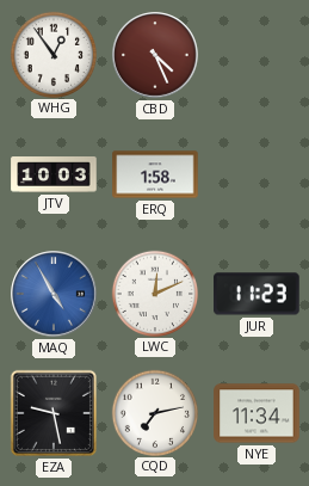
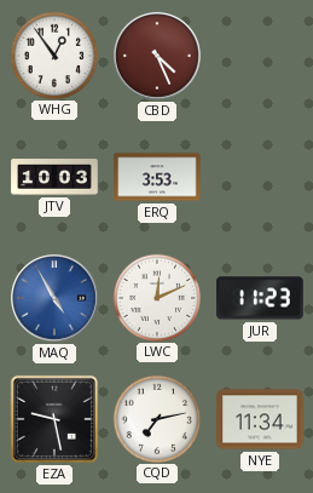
ERQ: 1:58 -> 3:53 (157, 177)
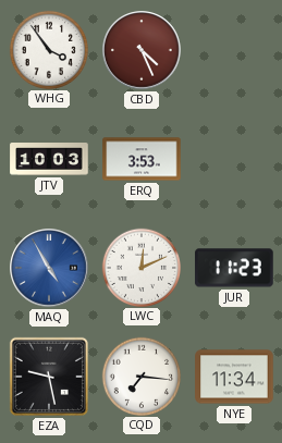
WHG: 12:54 -> 3:54 (48, 49)
CQD: 7:13 -> 7:16 (140, 376)
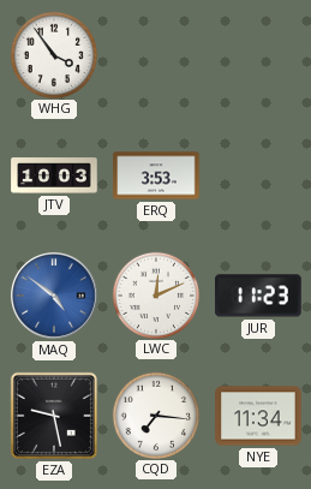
CBD: 4:26 -> none (142, 50)
MAQ: 4:55 -> 4:51 (54, 296)
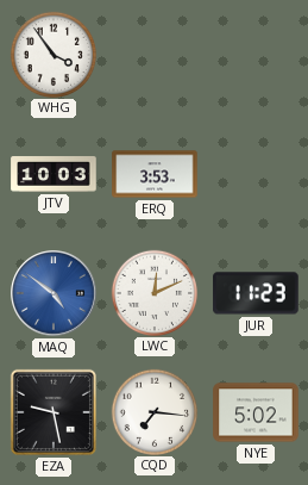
NYE: 11:34 -> 5:02 (256, 412)
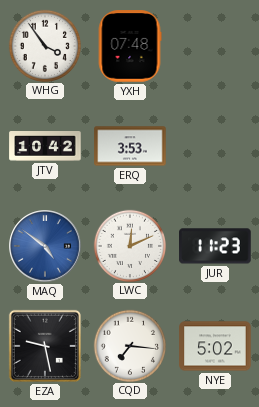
YXH: none -> 07:48 (130, 46)
JTV: 10:03 -> 10:42 (45, 146)
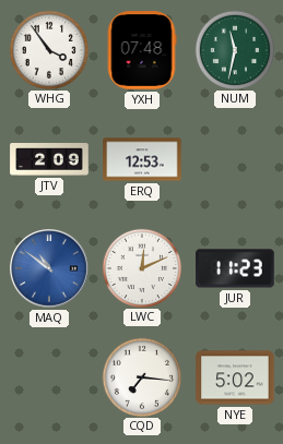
NUM: none -> 11:32 (234, 49)
JTV: 10:42 -> 2:09 (49, 159)
ERQ: 3:53 -> 12:53 (142, 159)
MAQ: 4:51 -> 10:51 (49, 268)
EZA: 9:28 -> none (45, 346)
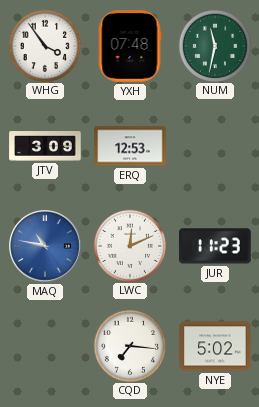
JTV: 2:09 -> 3:09 (45, 146)
MAQ: 10:51 -> 10:47 (45, 246)
